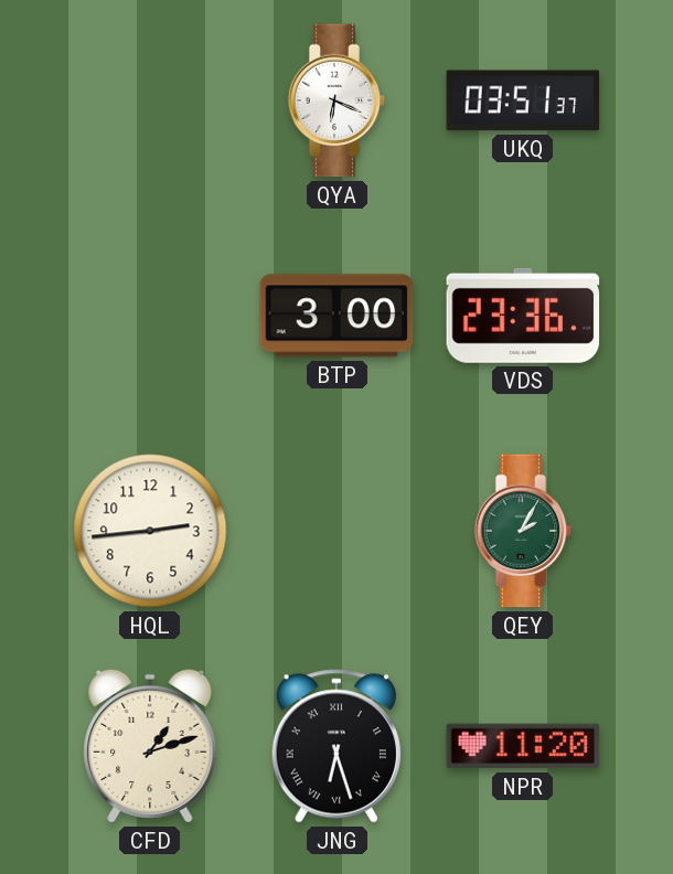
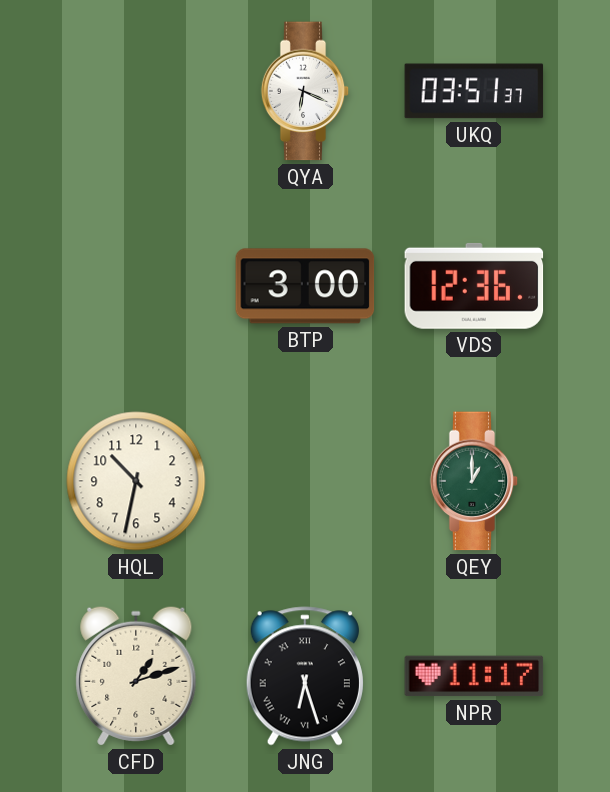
VDS: 23:36 -> 12:36 (474, 286)
HQL: 2:44 -> 10:32 (136, 481)
QEY: 2:05 -> 1:00 (474, 481)
NPR: 11:20 -> 11:17 (474, 676)
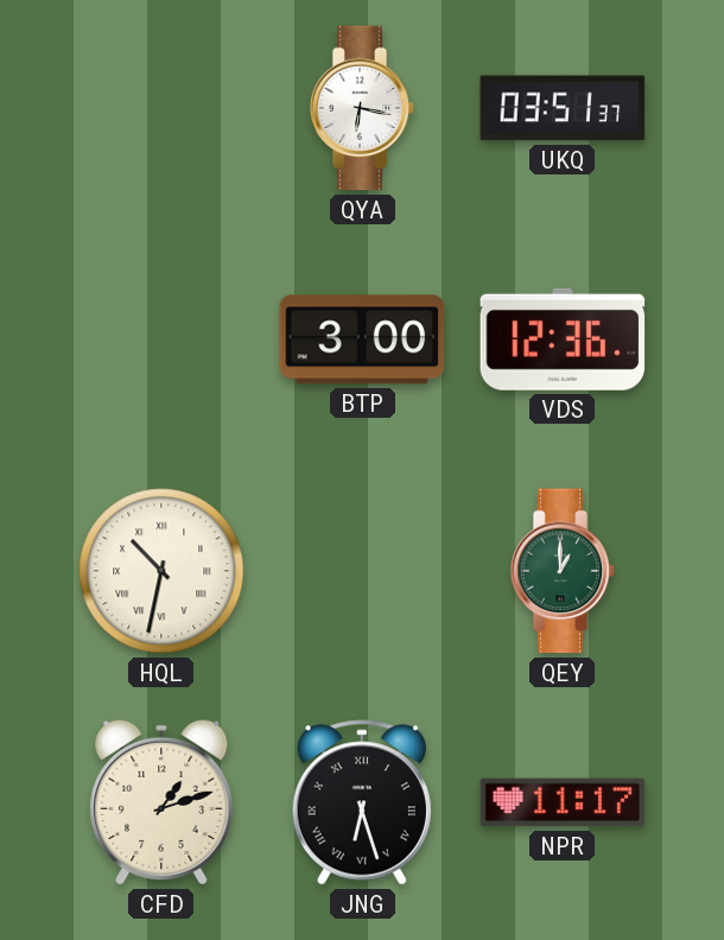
QYA: 6:19 -> 6:17 (362, 108)
HQL numerals: Arabic -> Roman (161, 571)
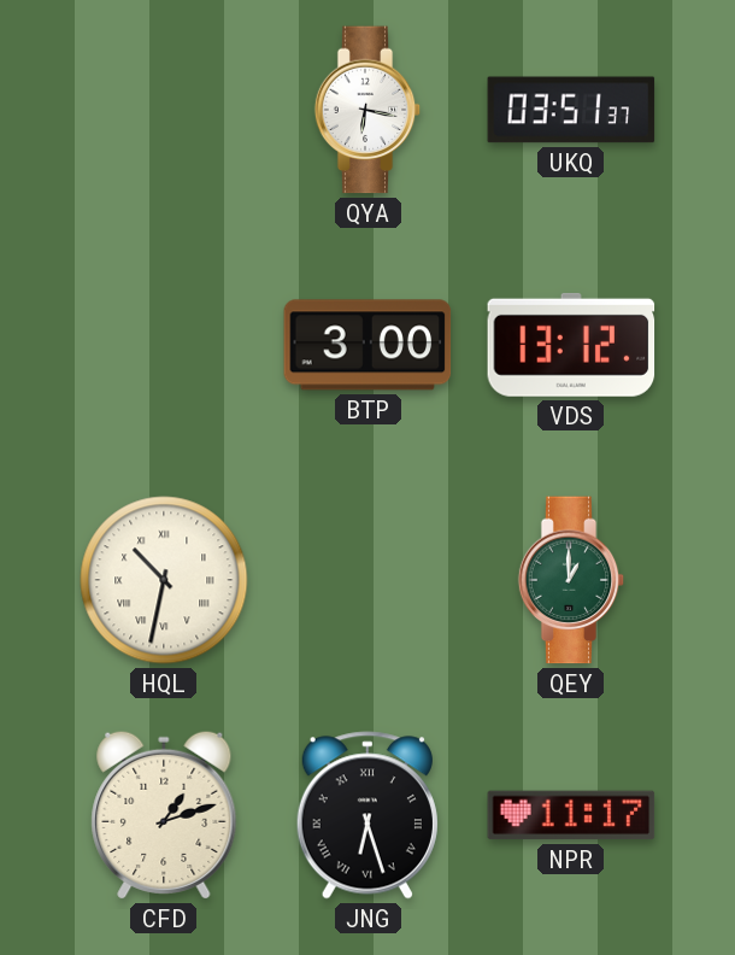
VDS: 12:36 -> 13:12 (571, 345)
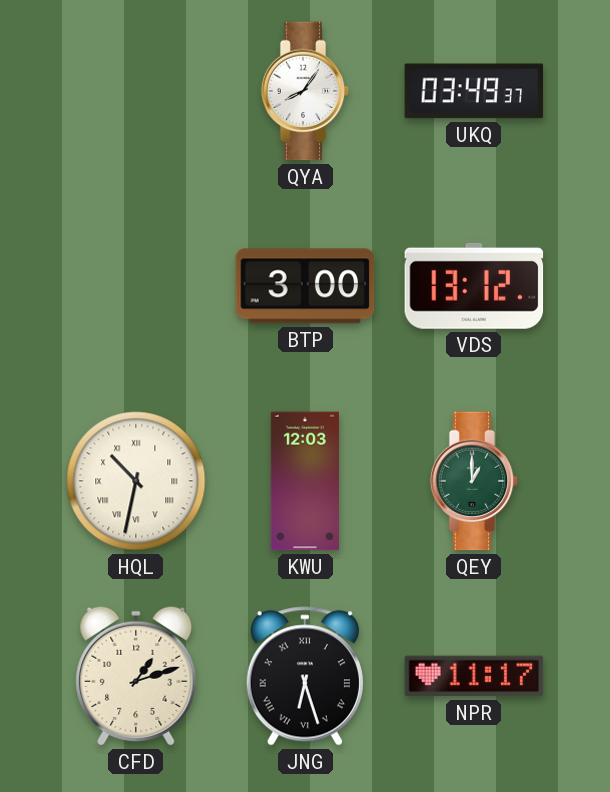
QYA: 6:17 -> 8:06 (305, 91)
UKQ: 03:51 -> 03:49 (474, 91)
KWU: none -> 12:03 (305, 481)
